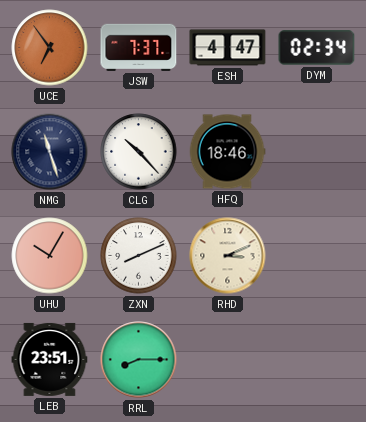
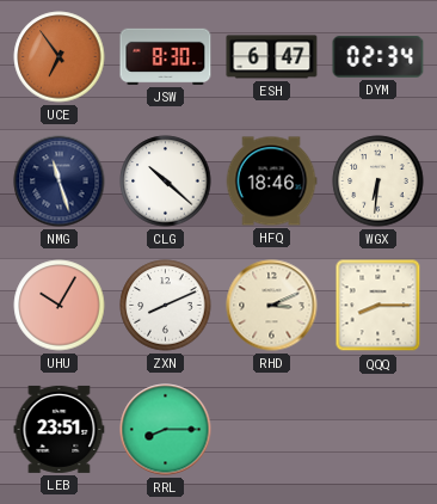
JSW: 7:37 -> 8:30 (166, 56)
ESH: 4:47 -> 6:47 (272, 57)
CLG: 10:23 -> 10:22 (166, 182)
WGX: none -> 6:31 (378, 182)
QQQ: none -> 8:15 (378, 306)
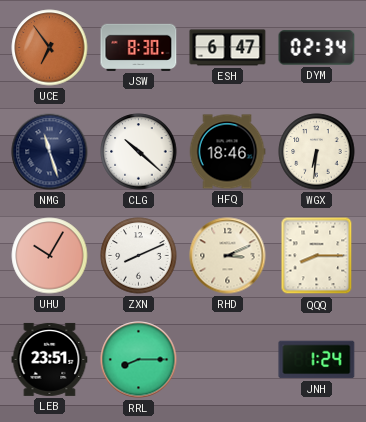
JNH: none -> 1:24 (317, 360)
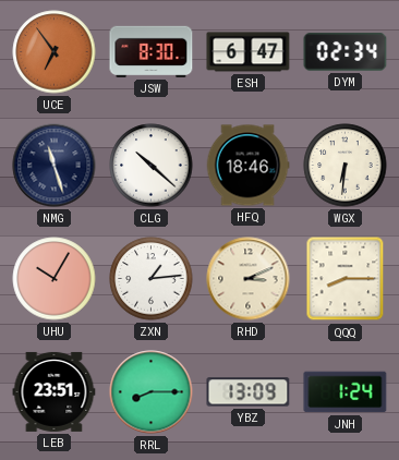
ZXN: 8:11 -> 1:14 (152, 279)
YBZ: none -> 13:09 (249, 392)
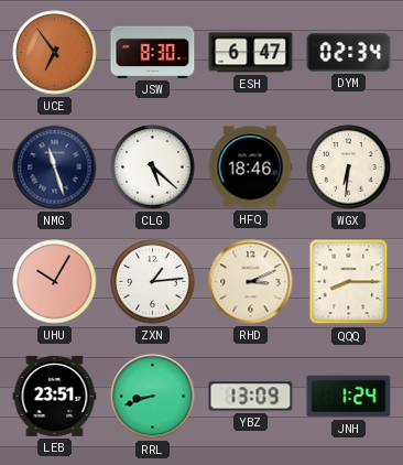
CLG: 10:22 -> 5:22 (153, 167)
RRL: 8:15 -> 8:42 (153, 397)
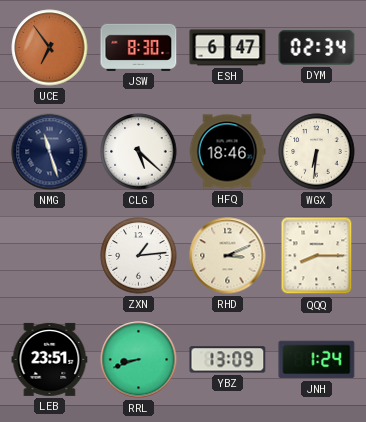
UHU: 10:05 -> none (55, 282)
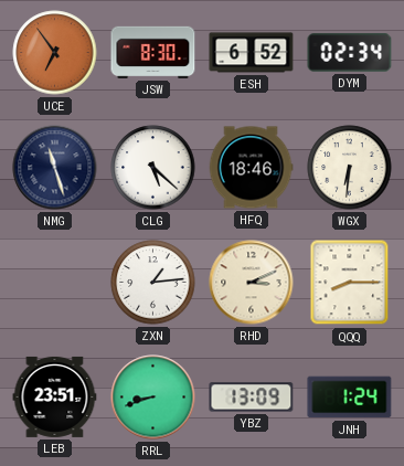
ESH: 6:47 -> 6:52 (252, 53)
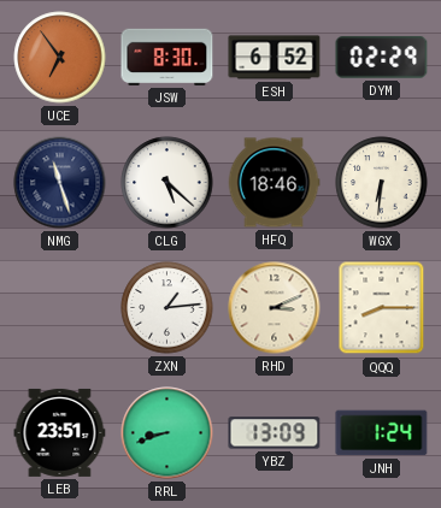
DYM: 02:34 -> 02:29 (382, 58)
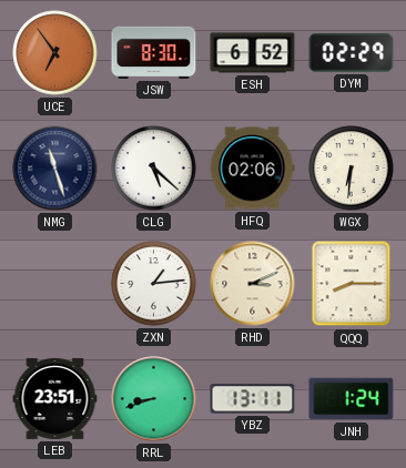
HFQ: 18:46 -> 02:06 (252, 169)
YBZ: 13:09 -> 13:11 (253, 399)
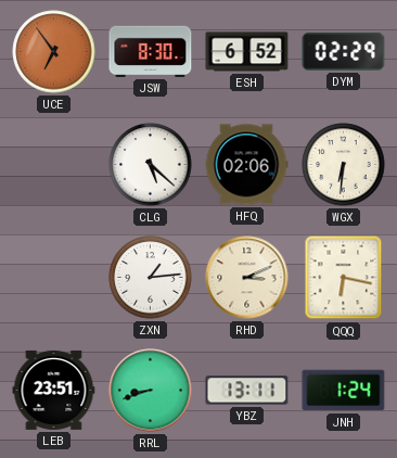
NMG: 11:27 -> none (55, 169)
QQQ: 8:15 -> 6:17 (344, 278)
